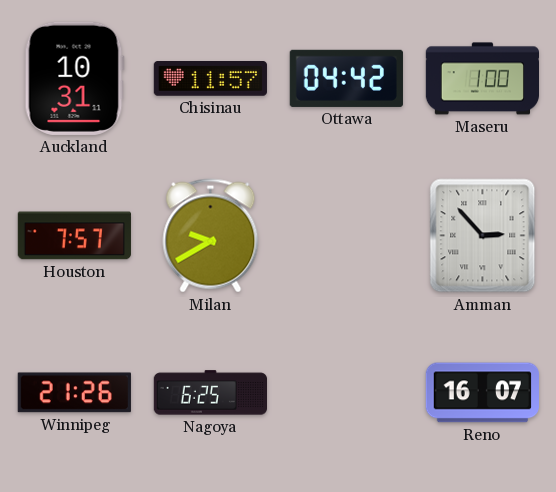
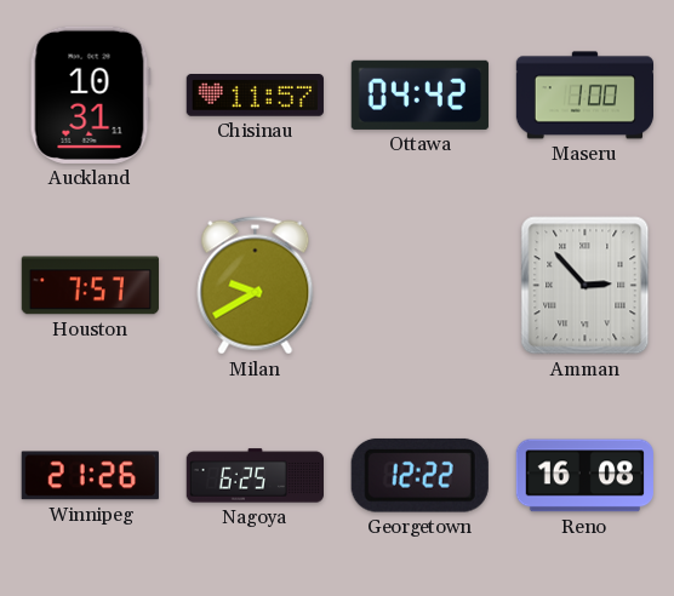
Georgetown: none -> 12:22 (419, 475)
Reno: 16:07 -> 16:08 (584, 476)
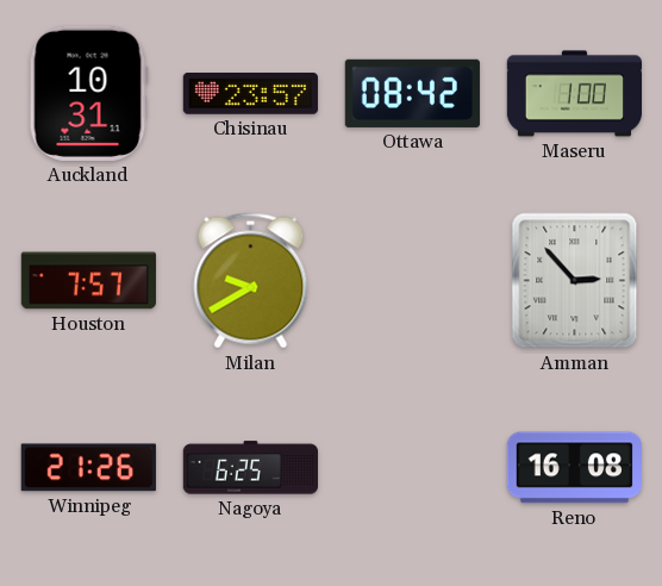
Chisinau: 11:57 -> 23:57 (250, 94)
Ottawa: 04:42 -> 08:42 (412, 93)
Georgetown: 12:22 -> none (419, 475)
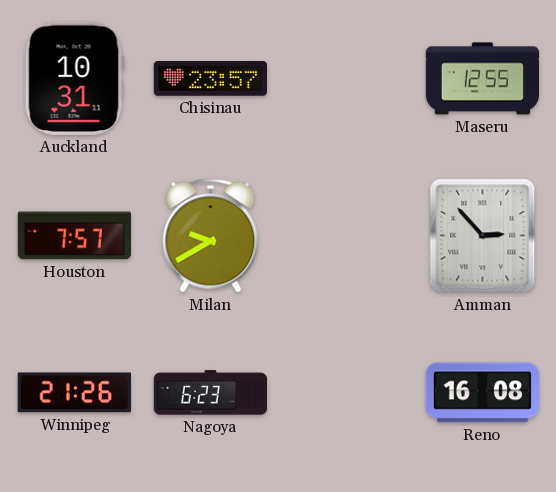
Ottawa: 08:42 -> none (412, 93)
Maseru: 1:00 -> 12:55 (482, 79)
Nagoya: 6:25 -> 6:23 (210, 393)
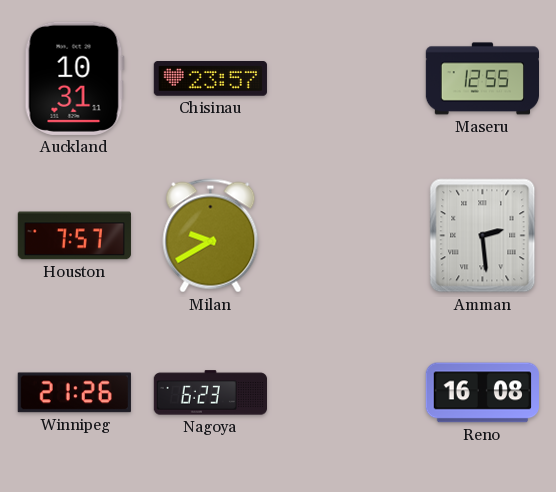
Amman: 2:53 -> 2:29 (483, 236)
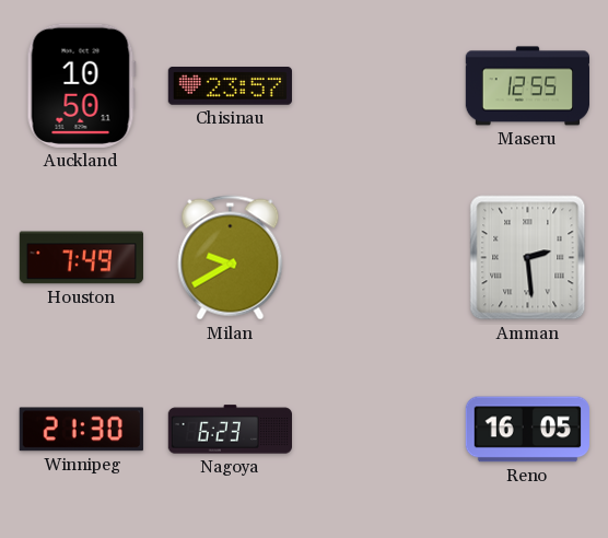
Auckland: 10:31 -> 10:50 (81, 85)
Houston: 7:57 -> 7:49 (81, 258)
Winnipeg: 21:26 -> 21:30 (81, 430)
Reno: 16:08 -> 16:05 (527, 430)
